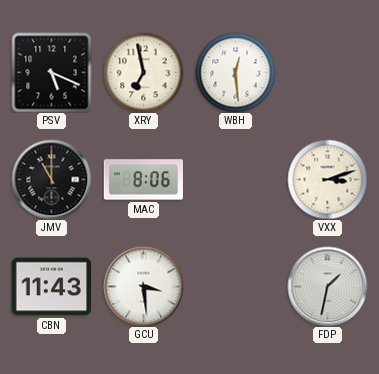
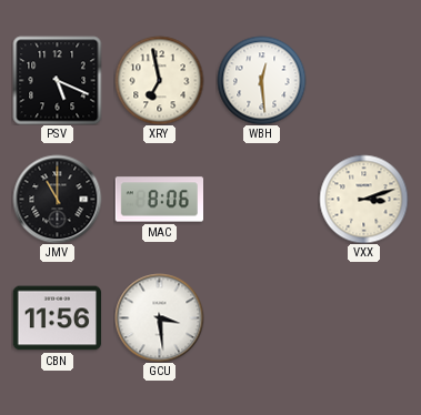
CBN: 11:43 -> 11:56 (57, 318)
FDP: 1:32 -> none (327, 286)
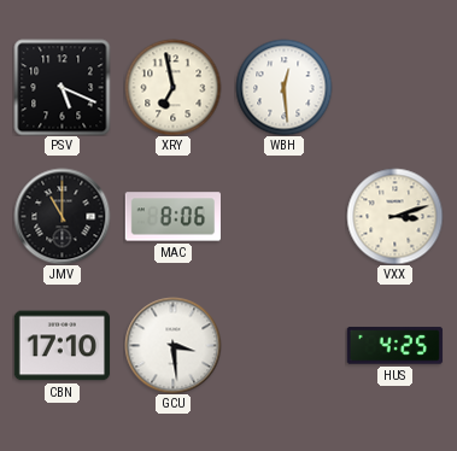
CBN: 11:56 -> 17:10 (61, 346)
HUS: none -> 4:25 (394, 346)
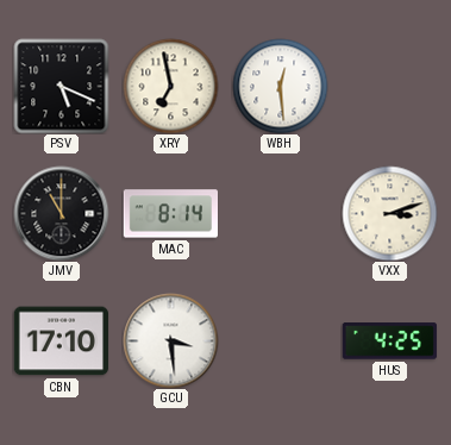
MAC: 8:06 -> 8:14 (170, 214)
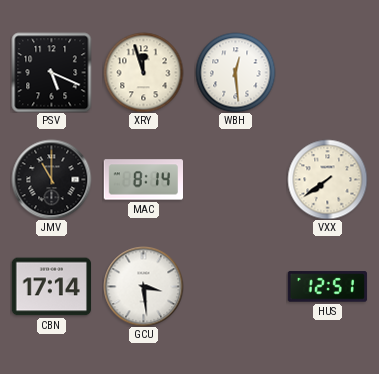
XRY: 6:58 -> 11:57 (143, 72)
VXX: 3:12 -> 7:39 (327, 179)
CBN: 17:10 -> 17:14 (51, 287)
HUS: 4:25 -> 12:51 (327, 287)
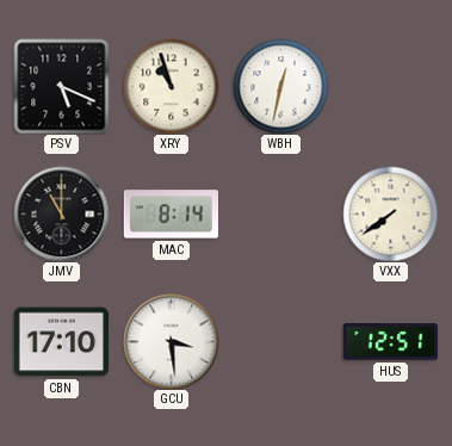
XRY: 11:57 -> 10:57 (171, 86)
WBH: 12:29 -> 12:32 (280, 86)
CBN: 17:14 -> 17:10 (61, 342)
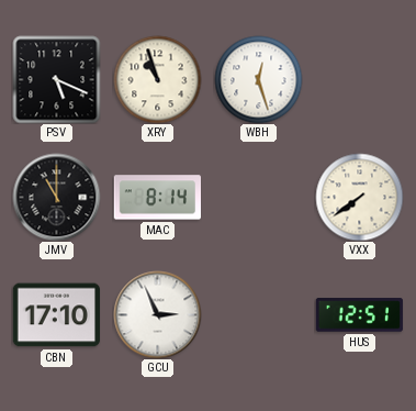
WBH: 12:32 -> 12:27 (258, 79)
GCU: 3:29 -> 2:56 (157, 314)
